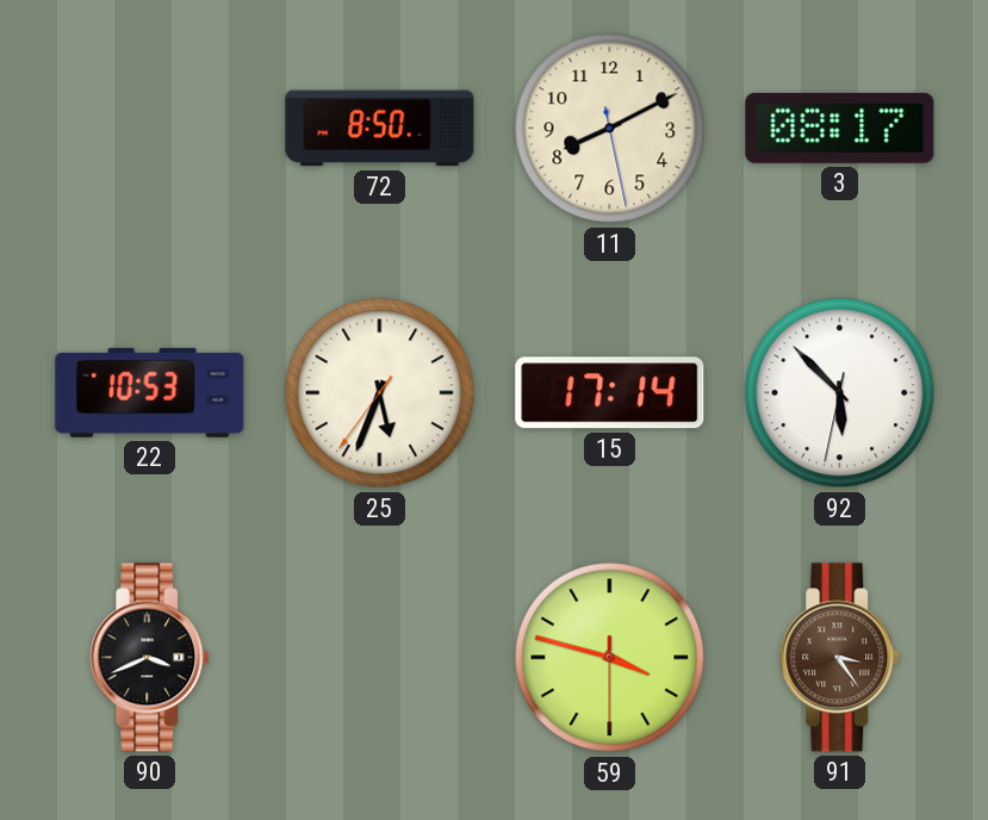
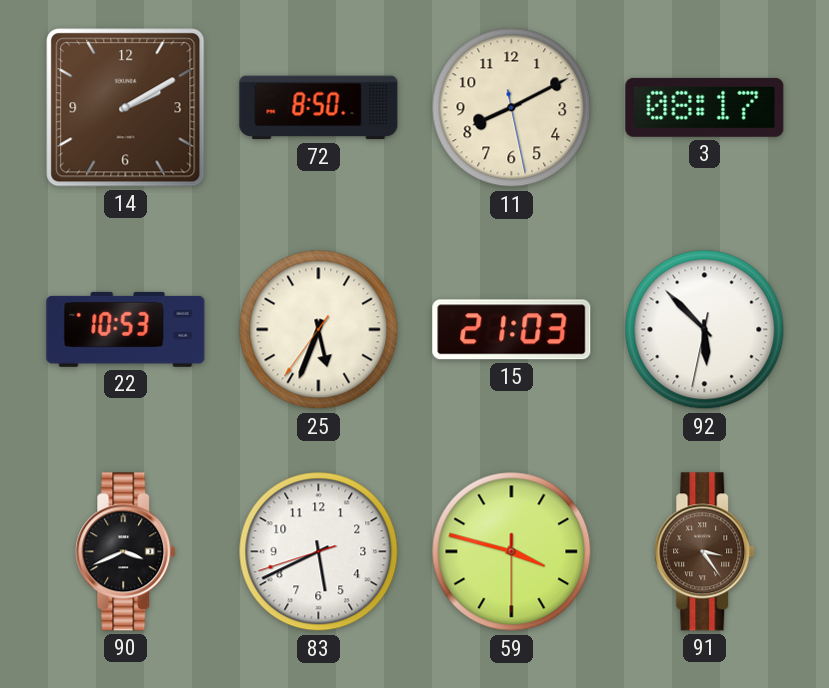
14: none -> 2:10 (126, 108)
15: 17:14 -> 21:03 (512, 330)
83: none -> 5:40 (319, 552)
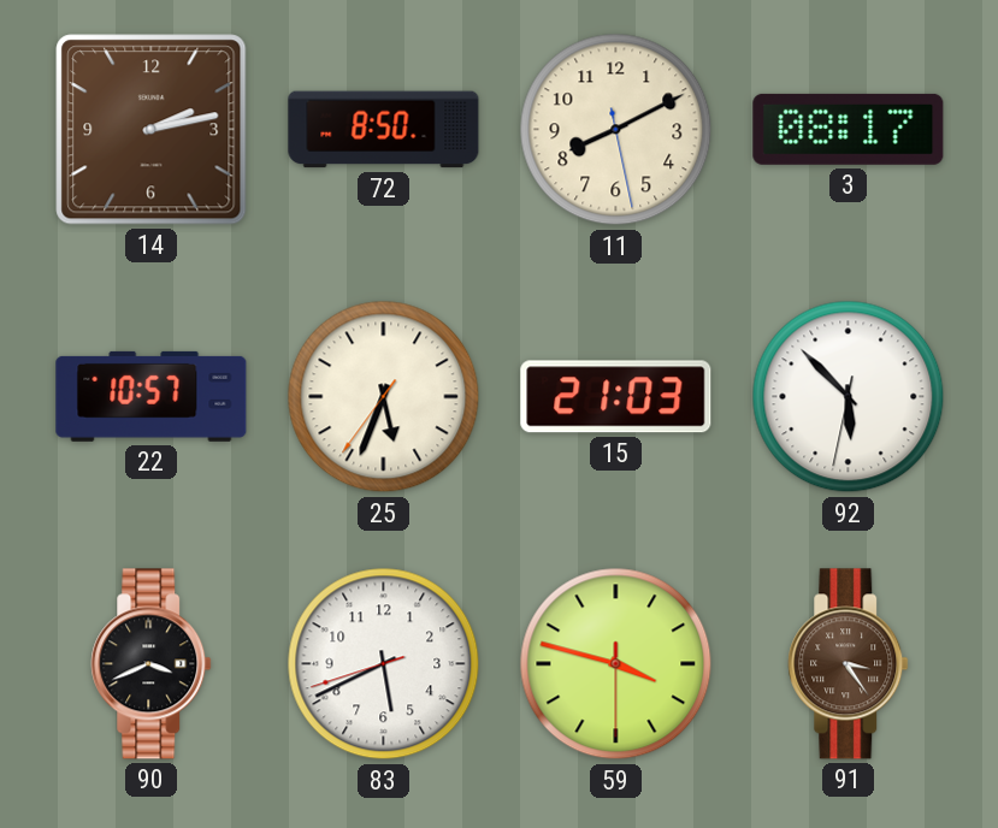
14: 2:10 -> 2:13 (152, 130)
22: 10:53 -> 10:57 (152, 396)
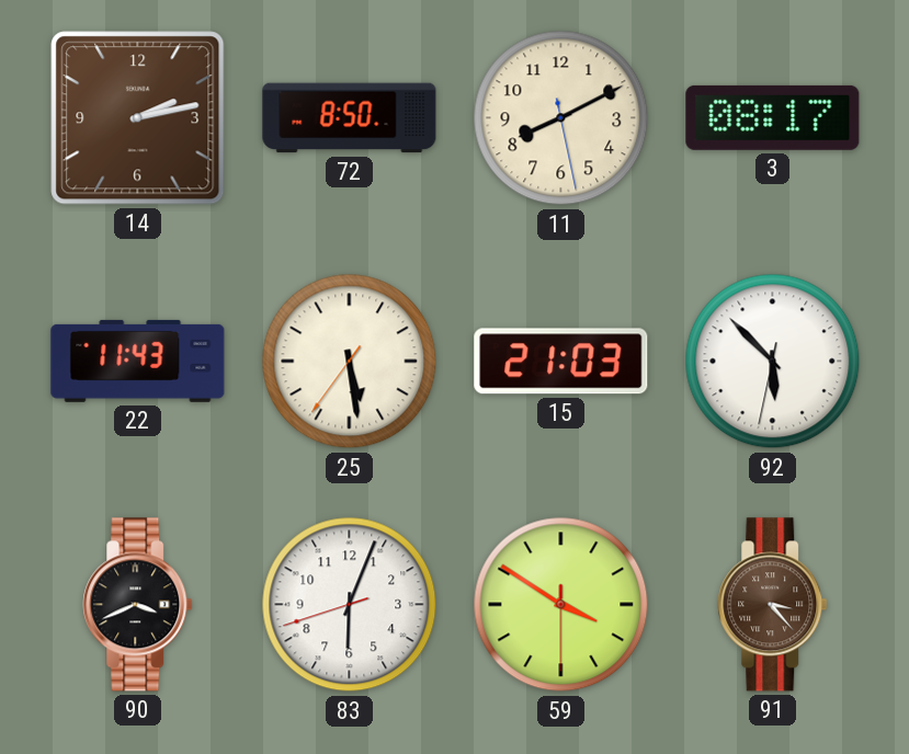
22: 10:57 -> 11:43 (138, 361)
25: 5:33 -> 5:28 (350, 362)
83: 5:40 -> 6:03 (350, 605)
59: 3:47 -> 3:50 (561, 605)
91: 3:24 -> 3:23 (773, 605)
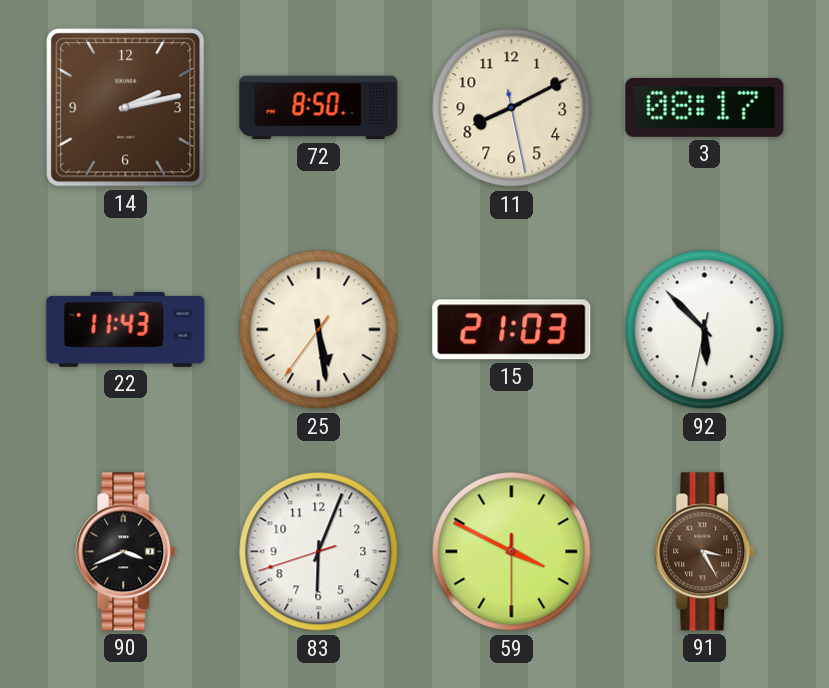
59: 3:50 -> 3:49 (512, 552)
91: 3:23 -> 3:25 (705, 552)
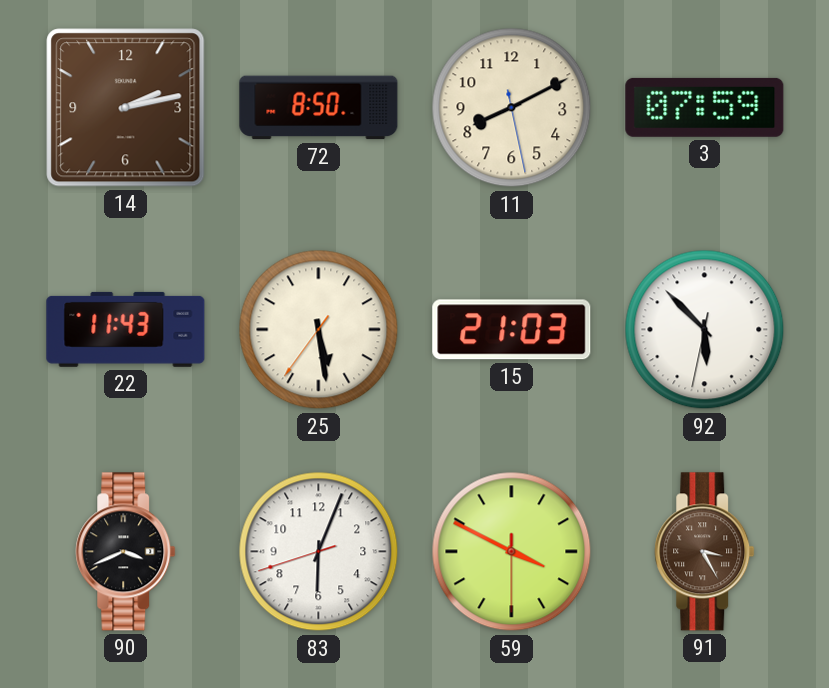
3: 08:17 -> 07:59 (705, 107)
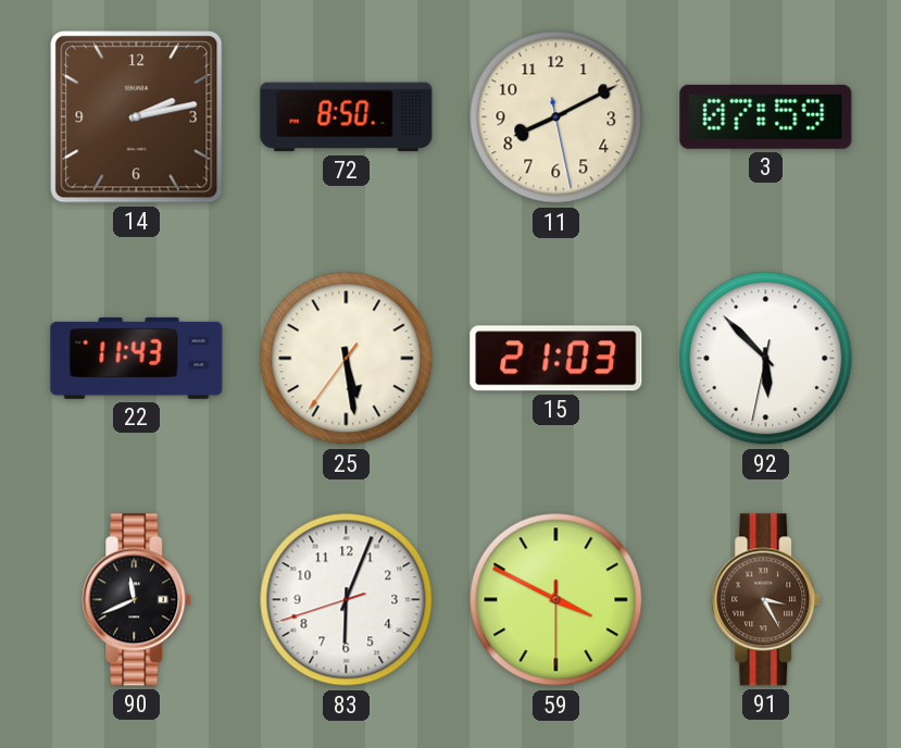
90: 3:41 -> 11:41 (137, 600)
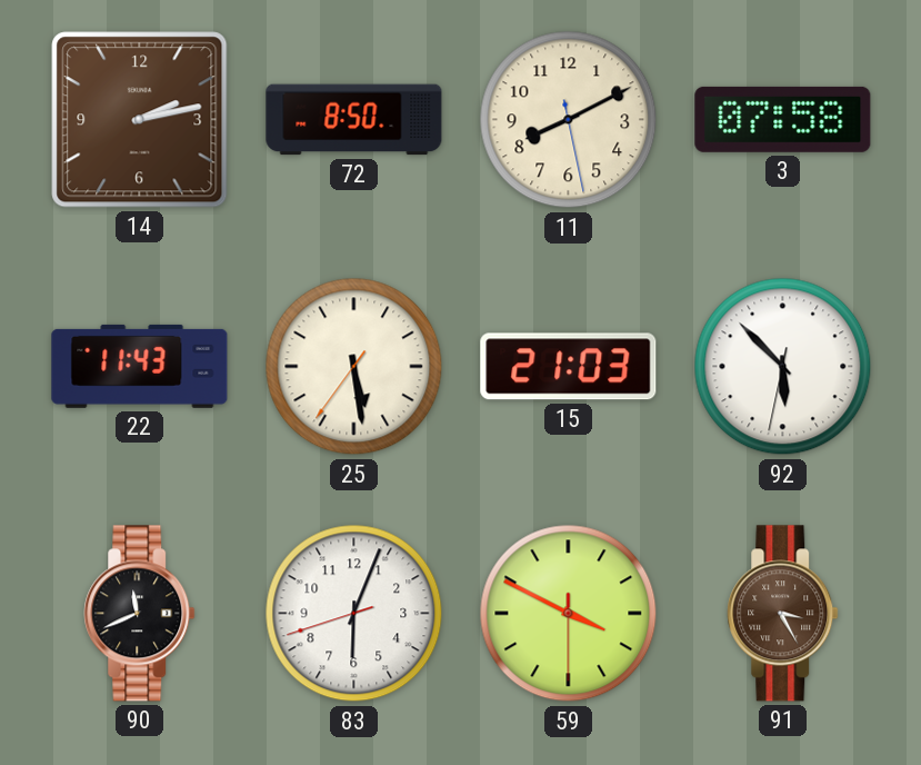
3: 07:59 -> 07:58 (783, 119)
